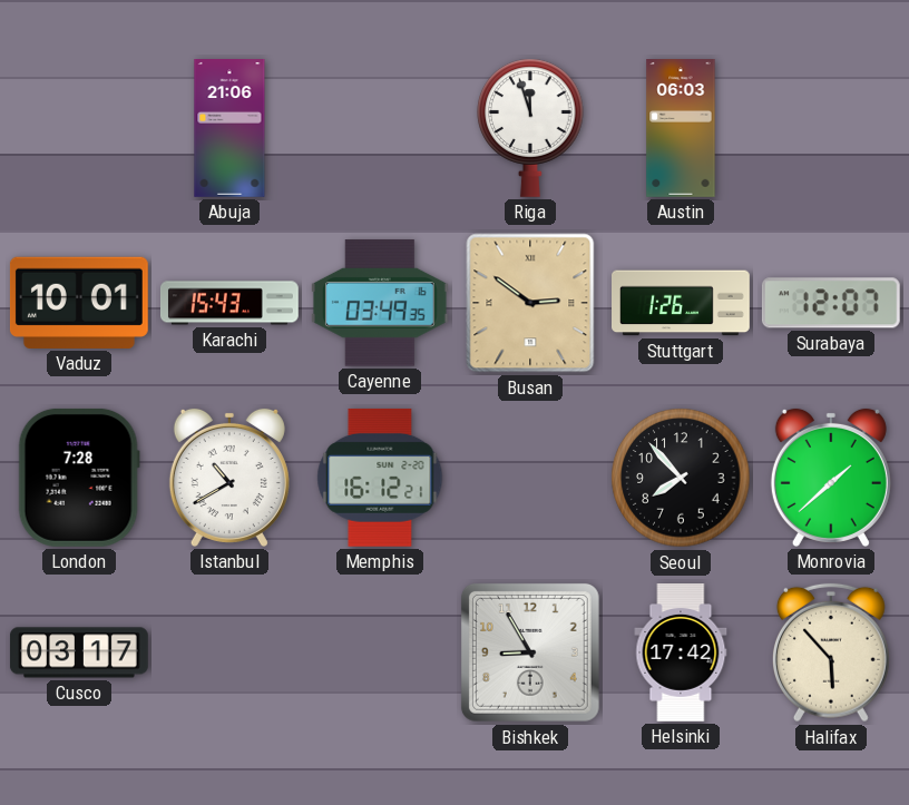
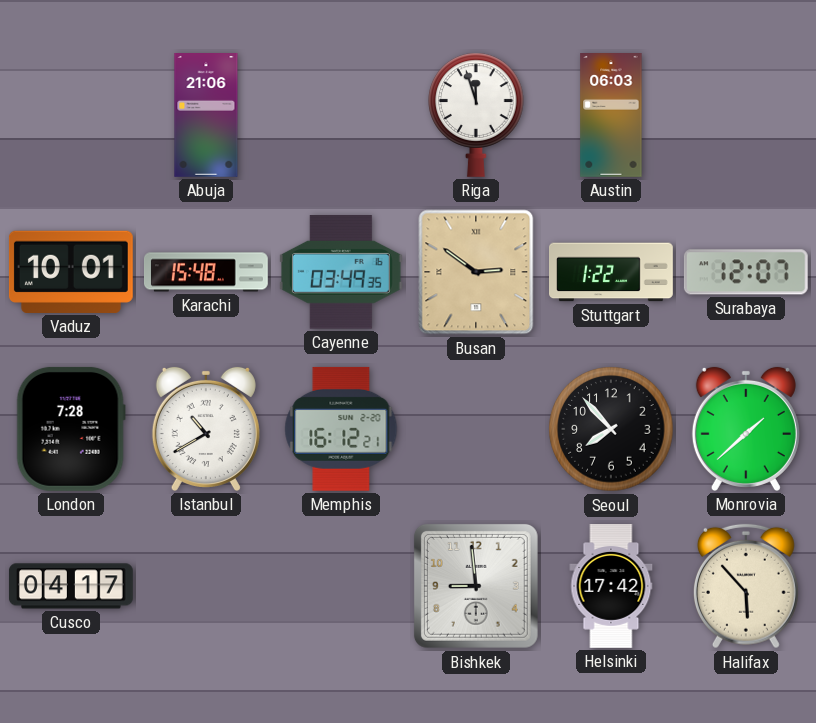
Karachi: 15:43 -> 15:48 (207, 272)
Stuttgart: 1:26 -> 1:22 (612, 272)
Cusco: 03:17 -> 04:17 (71, 586)
Bishkek: 8:55 -> 8:59 (476, 586)
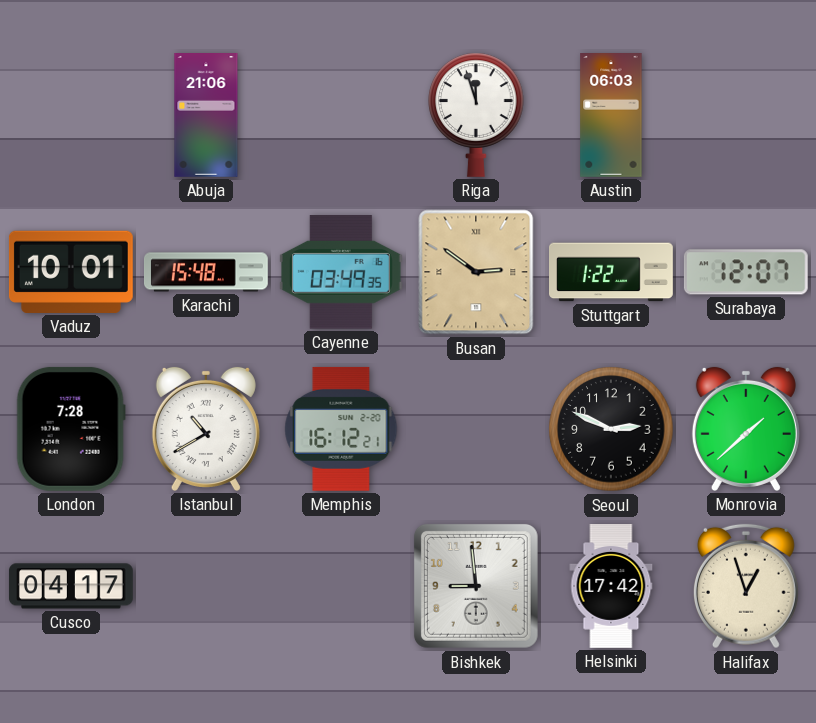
Seoul: 7:53 -> 2:49 (611, 429)
Halifax: 5:53 -> 12:57 (746, 586)
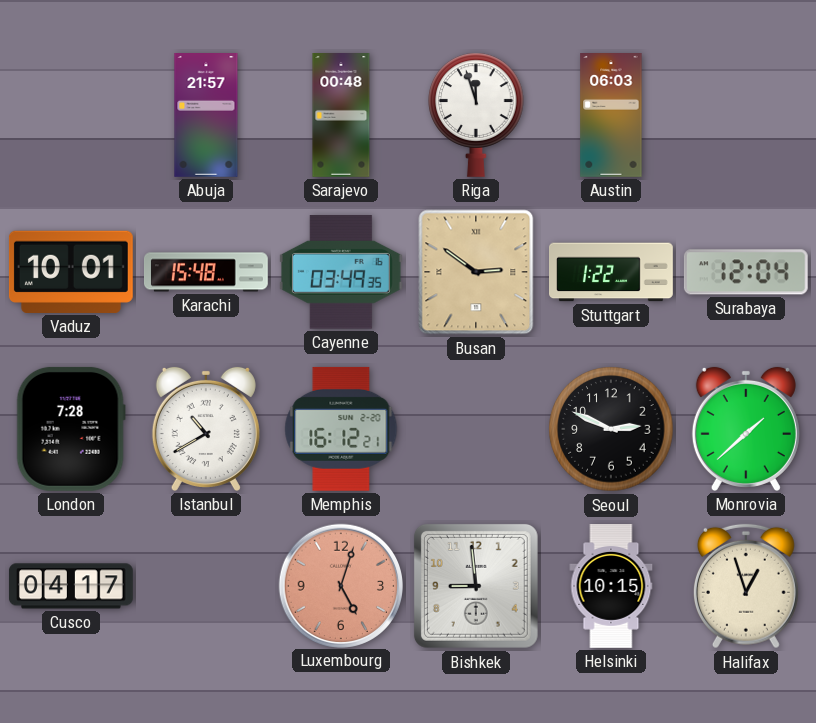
Abuja: 21:06 -> 21:57 (206, 116)
Sarajevo: none -> 00:48 (341, 116)
Surabaya: 12:07 -> 12:04 (746, 272)
Luxembourg: none -> 5:03 (340, 585)
Helsinki: 17:42 -> 10:15 (611, 587)
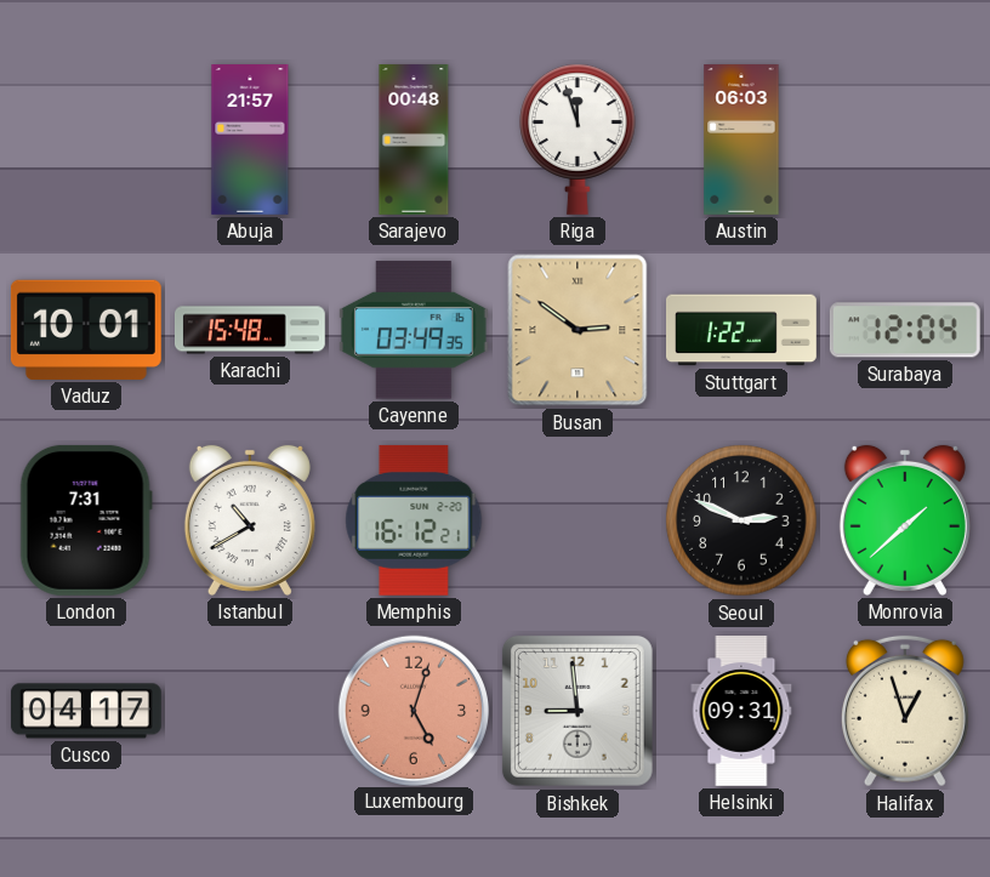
London: 7:28 -> 7:31 (86, 520)
Helsinki: 10:15 -> 09:31 (741, 712)
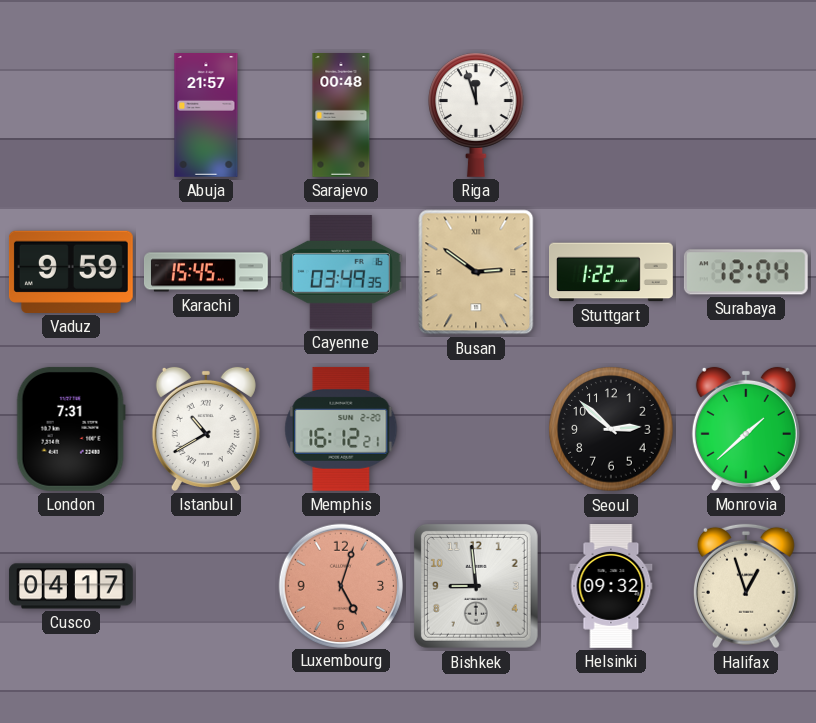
Austin: 06:03 -> none (741, 141)
Vaduz: 10:01 -> 9:59 (71, 272)
Karachi: 15:48 -> 15:45 (207, 272)
Seoul: 2:49 -> 2:52 (611, 429)
Helsinki: 09:31 -> 09:32 (611, 587)
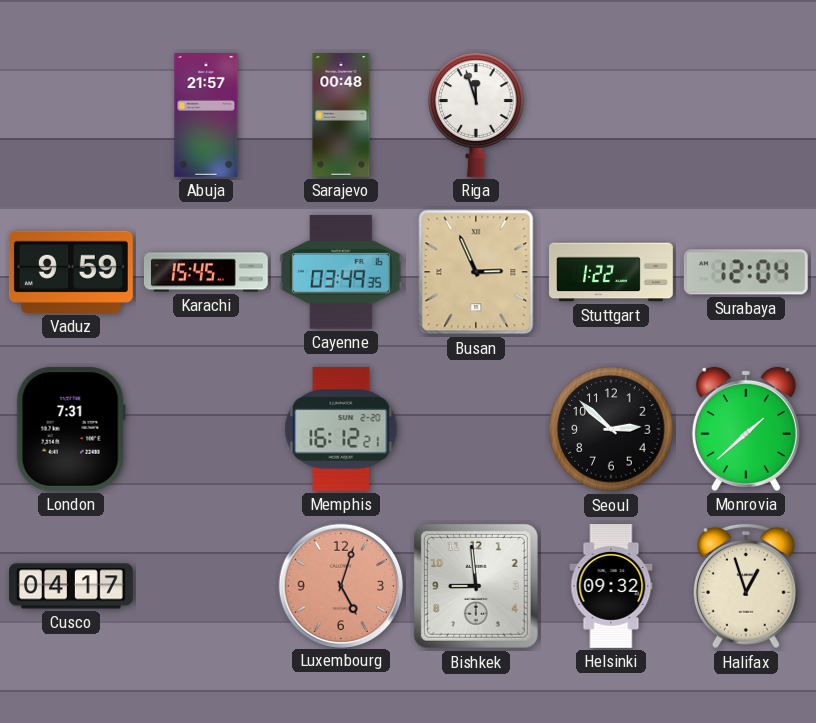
Busan: 2:51 -> 2:56 (476, 272)
Istanbul: 10:40 -> none (206, 429)
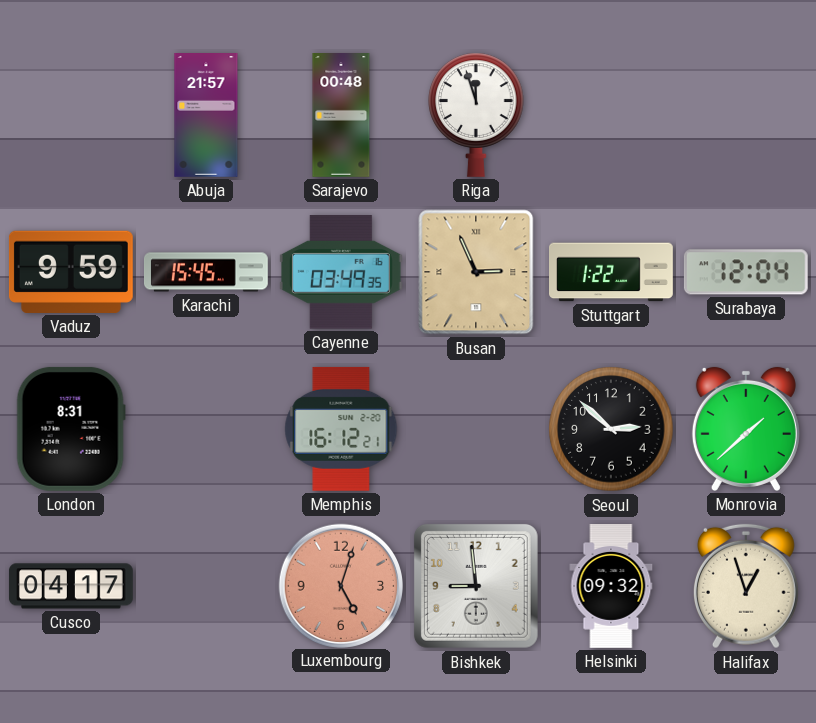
London: 7:31 -> 8:31 (71, 429)
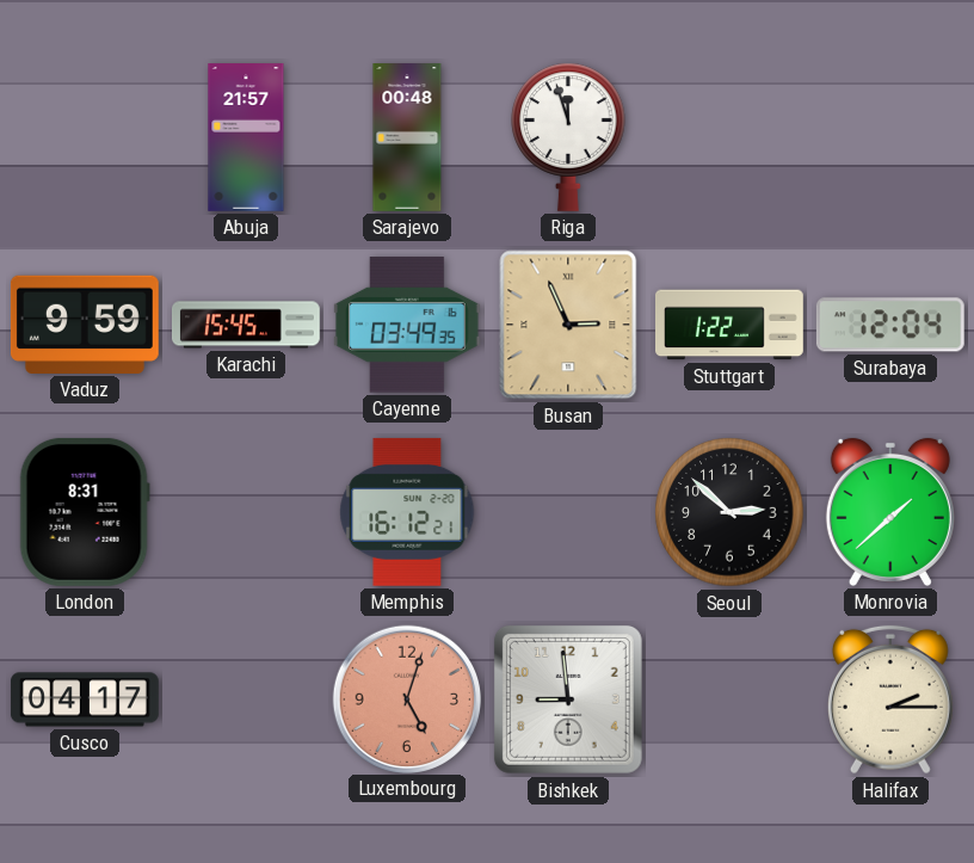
Helsinki: 09:32 -> none (611, 587)
Halifax: 12:57 -> 2:15 (890, 699)
